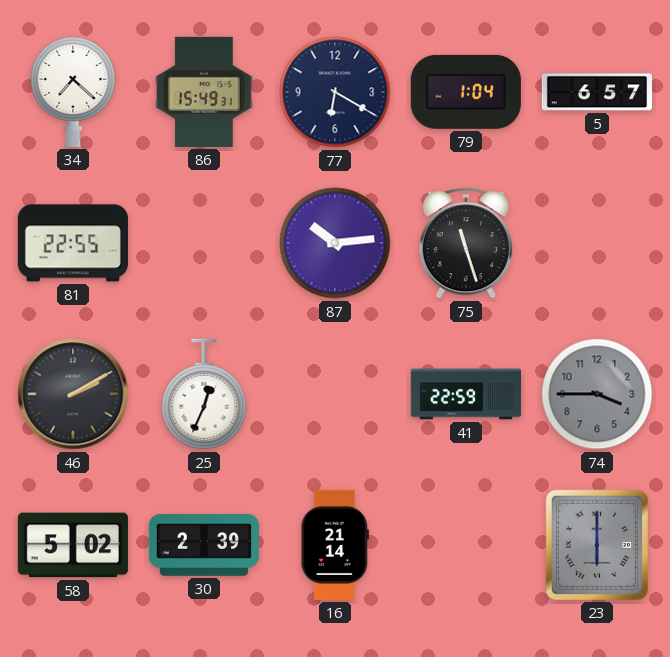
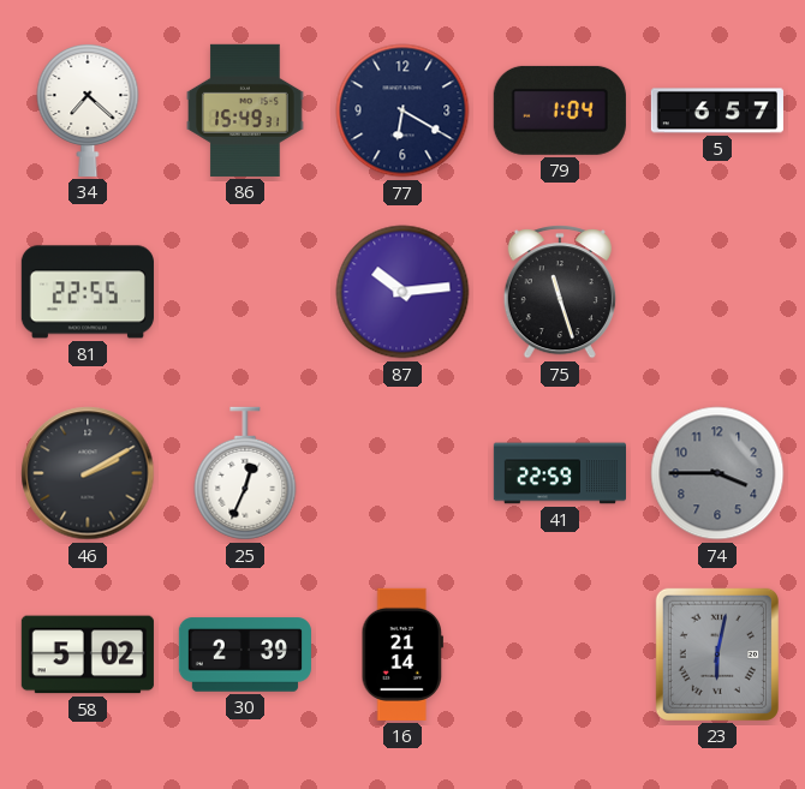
23: 6:00 -> 6:02 (717, 654)
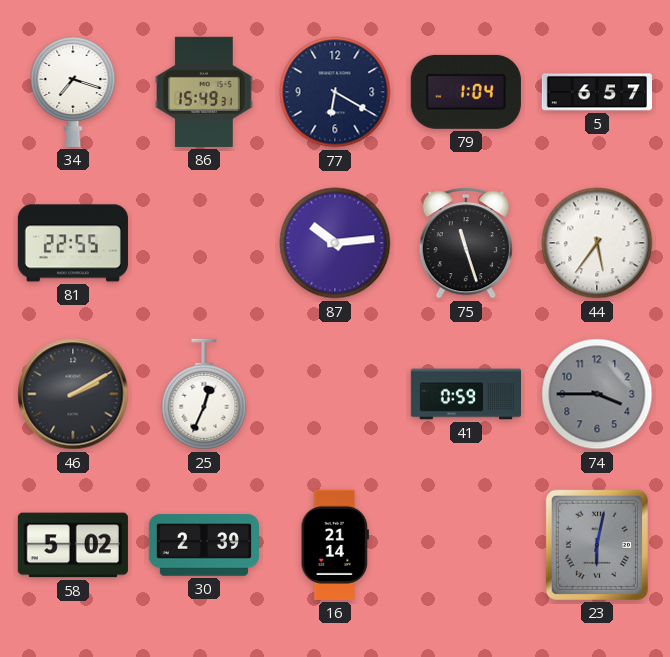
34: 7:22 -> 7:18 (73, 91)
44: none -> 5:36 (597, 243)
41: 22:59 -> 0:59 (465, 394)
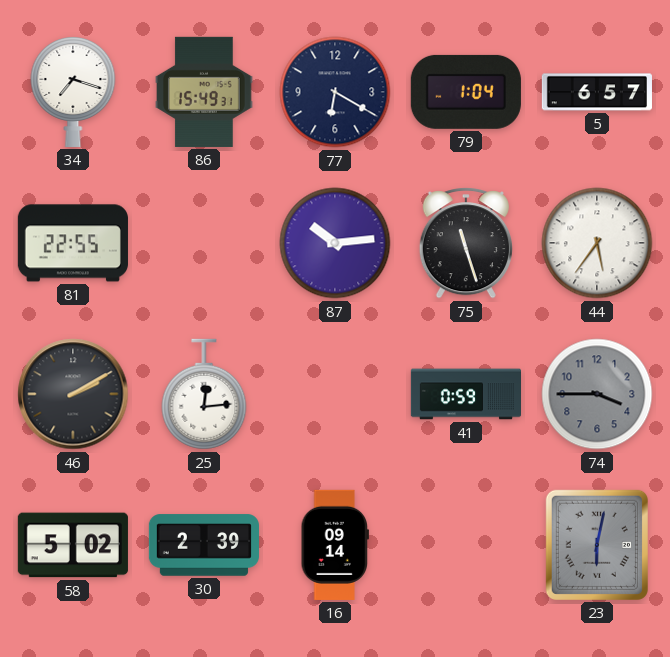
25: 12:34 -> 12:14 (204, 394)
16: 21:14 -> 09:14 (335, 545)
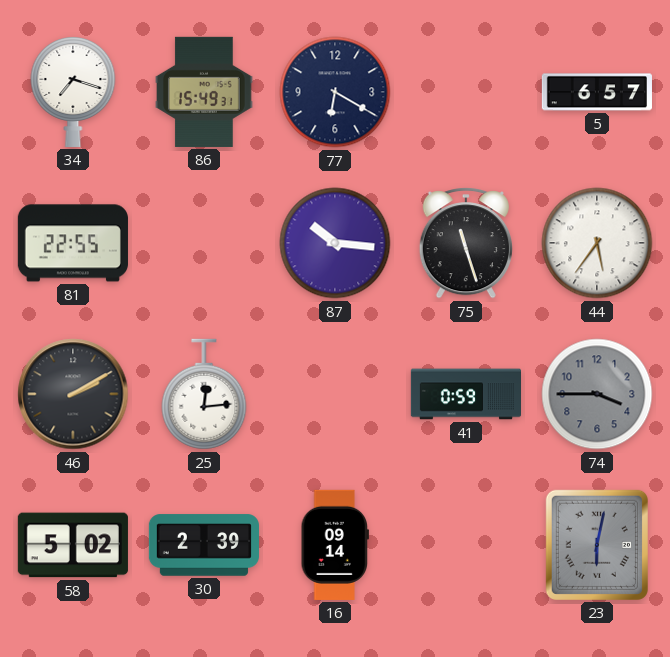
79: 1:04 -> none (466, 92)
87: 10:14 -> 10:16 (335, 243)
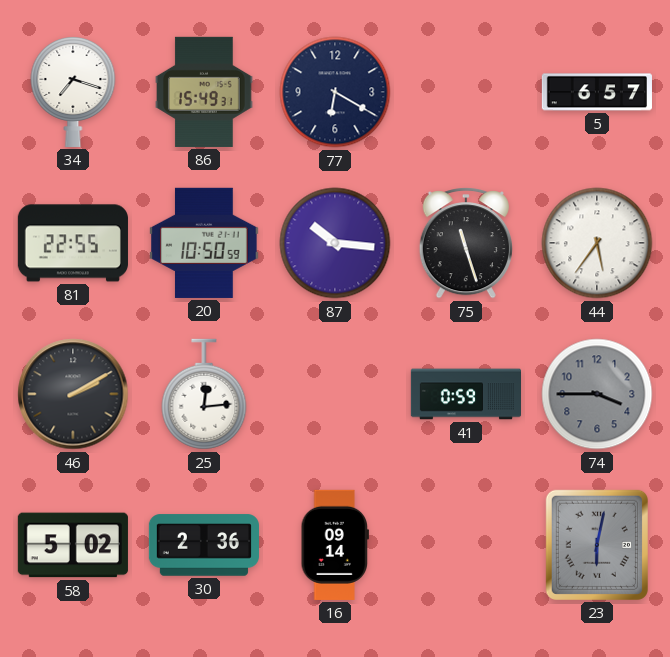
20: none -> 10:50 (204, 243)
30: 2:39 -> 2:36 (204, 545)
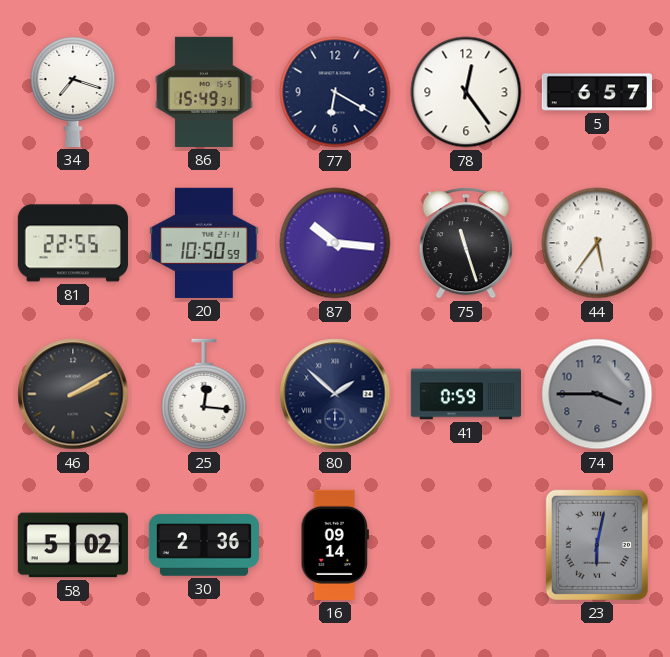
78: none -> 12:24 (466, 92)
25: 12:14 -> 12:16 (204, 394)
80: none -> 1:52 (335, 394)
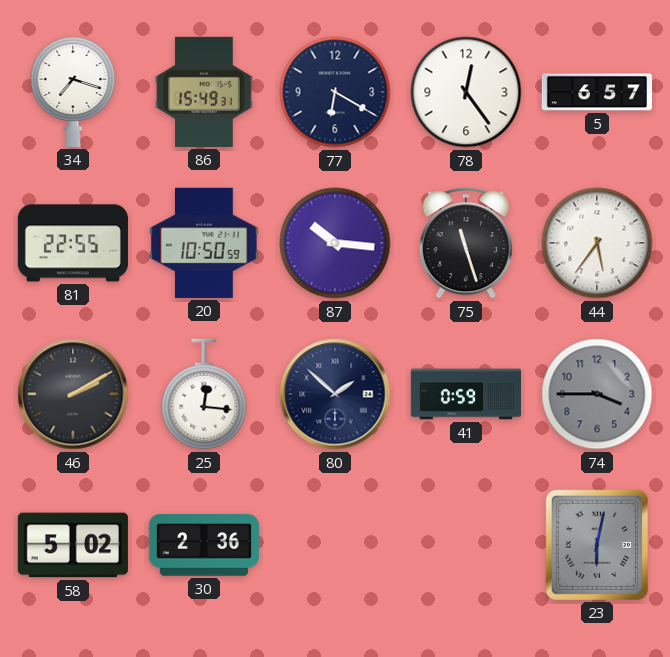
16: 09:14 -> none (335, 545)
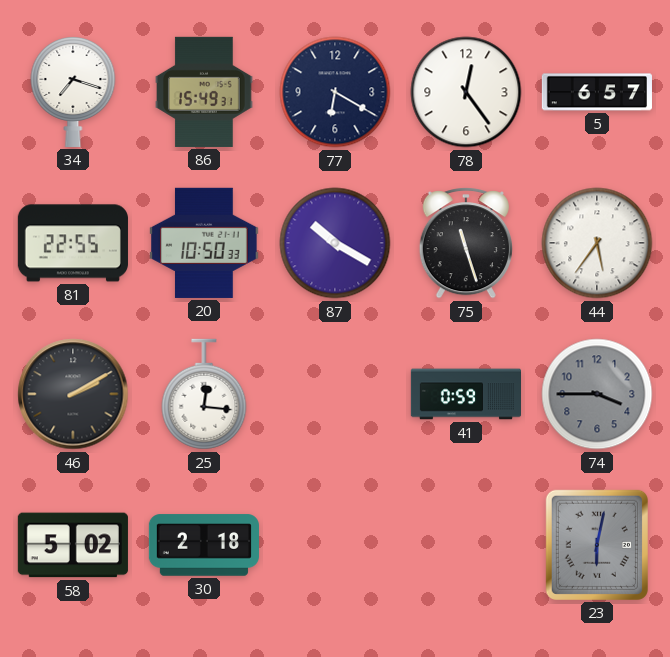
20: 10:50:59 -> 10:50:33 (204, 243)
87: 10:16 -> 10:20 (335, 243)
80: 1:52 -> none (335, 394)
30: 2:36 -> 2:18 (204, 545)
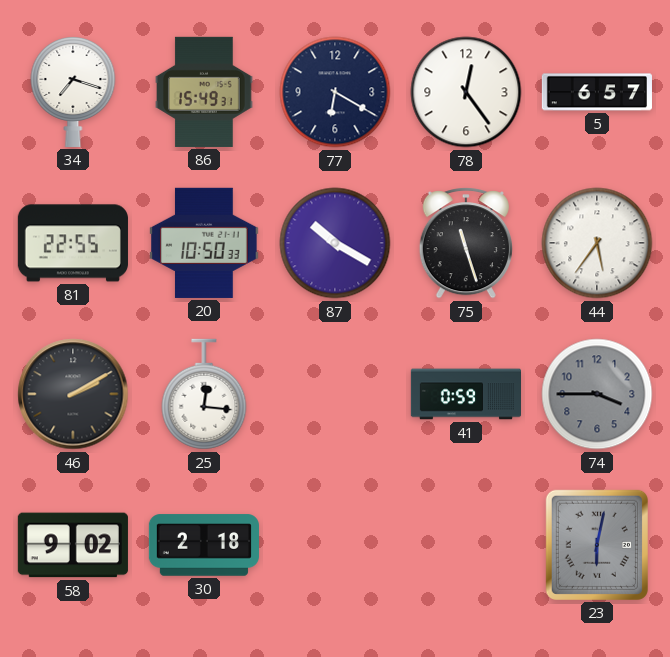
58: 5:02 -> 9:02 (73, 545)
